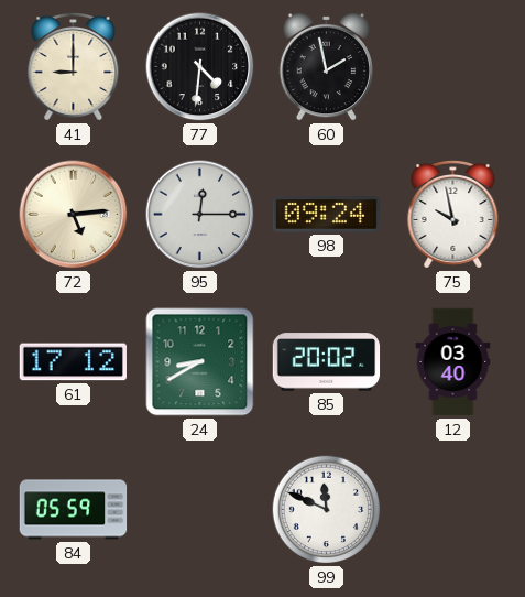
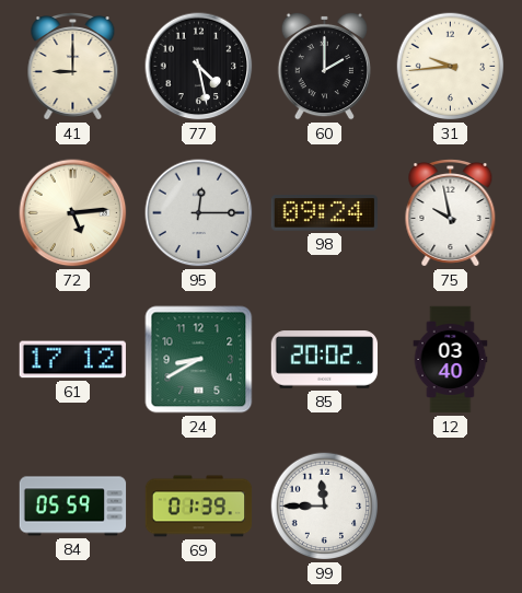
77: 4:31 -> 4:28 (199, 67)
60: 1:58 -> 2:00 (324, 66)
31: none -> 9:44 (451, 67)
69: none -> 01:39 (199, 507)
99: 11:49 -> 11:45 (325, 507)
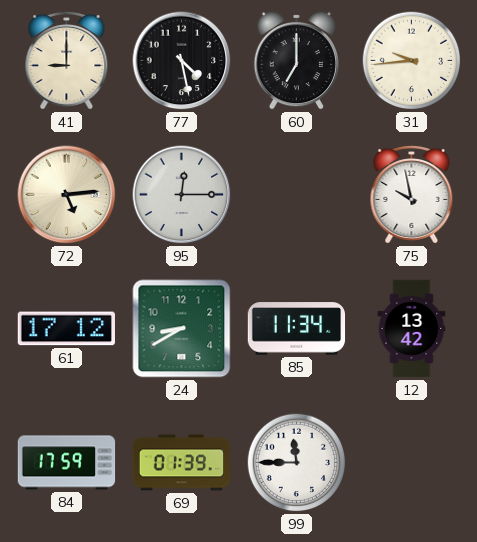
60: 2:00 -> 7:00 (296, 60)
98: 09:24 -> none (324, 213)
85: 20:02 -> 11:34 (297, 329)
12: 03:40 -> 13:42 (412, 329)
84: 05:59 -> 17:59 (67, 463)
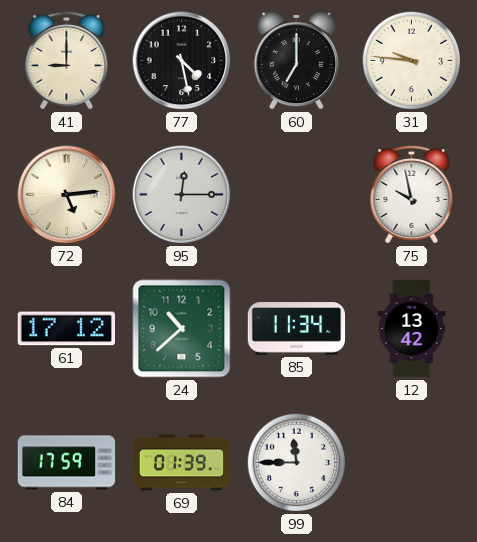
31: 9:44 -> 9:46 (412, 61)
24: 8:40 -> 10:38 (182, 329)
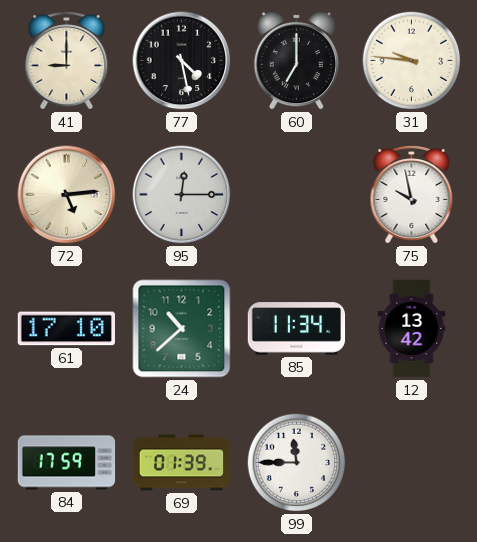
61: 17:12 -> 17:10 (66, 329)
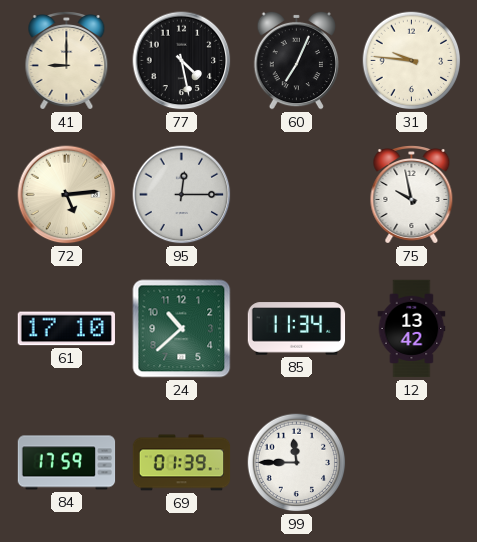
60: 7:00 -> 7:04 (296, 60)
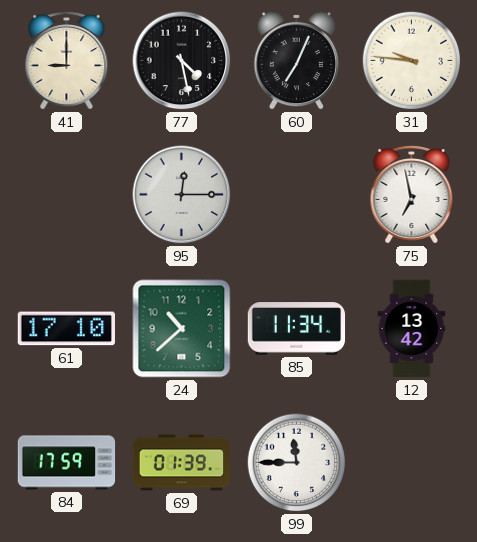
72: 5:14 -> none (67, 195)
75: 9:58 -> 6:58 (412, 195)
